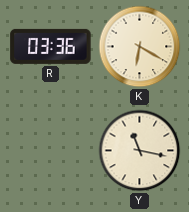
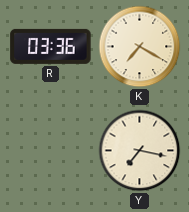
K: 6:20 -> 7:20 (140, 47)
Y: 11:17 -> 7:17 (140, 151)
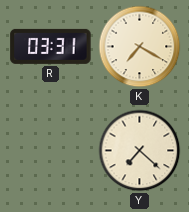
R: 03:36 -> 03:31 (51, 46)
Y: 7:17 -> 7:22 (140, 151)
